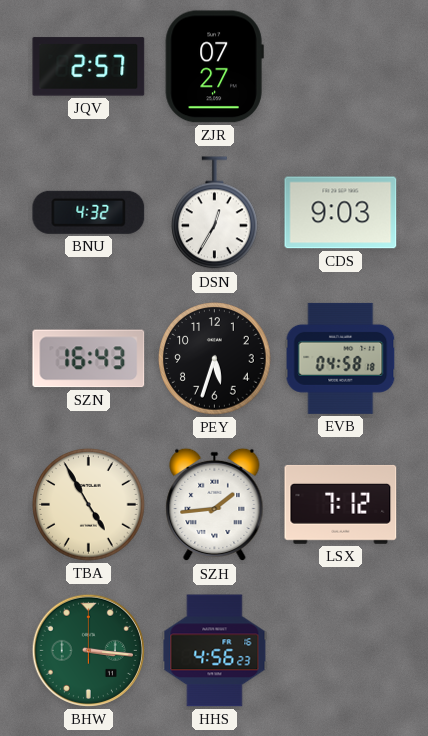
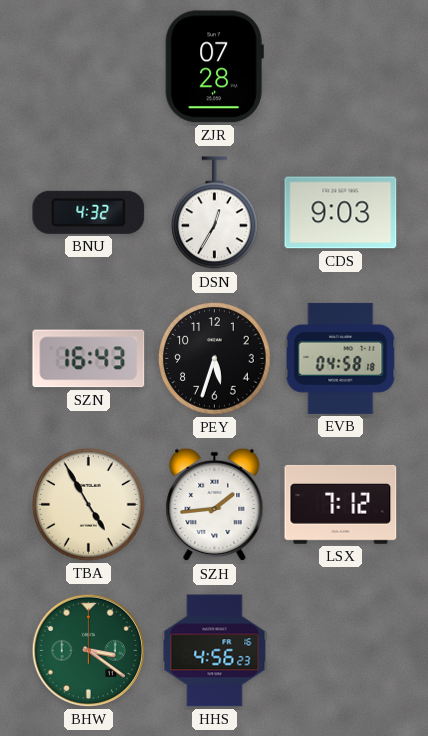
JQV: 2:57 -> none (89, 67)
ZJR: 07:27 -> 07:28 (214, 67)
BHW: 3:16 -> 3:21 (88, 650)
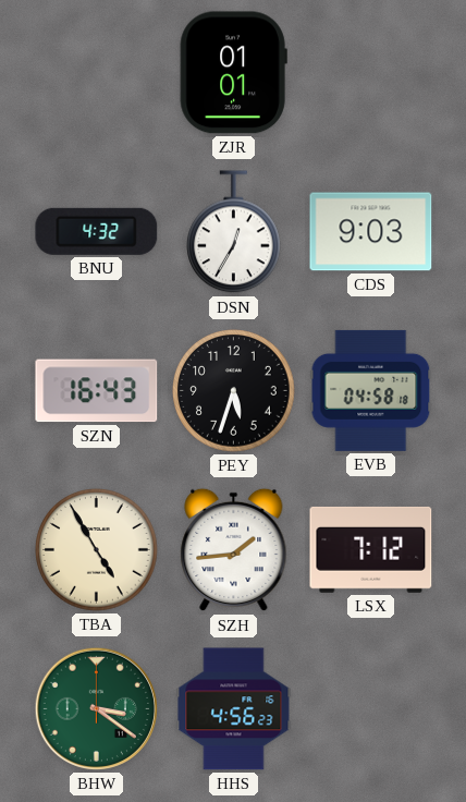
ZJR: 07:28 -> 01:01 (233, 73)
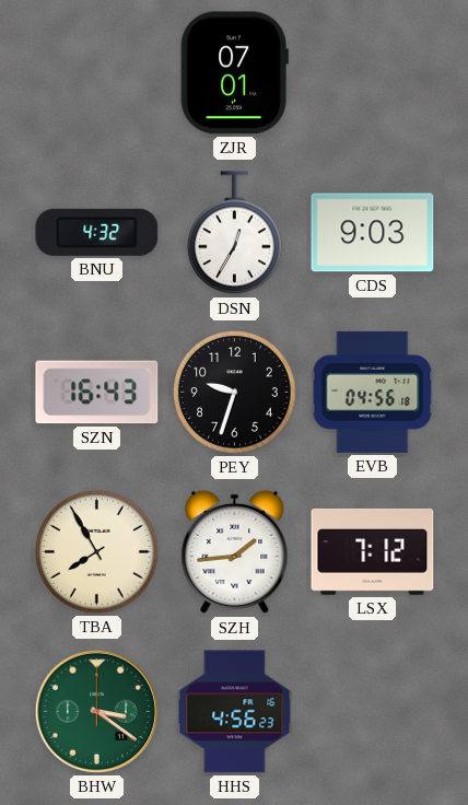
ZJR: 01:01 -> 07:01 (234, 73)
PEY: 5:33 -> 9:33 (235, 393)
EVB: 04:58 -> 04:56 (373, 392)
TBA: 4:55 -> 7:55 (97, 552)
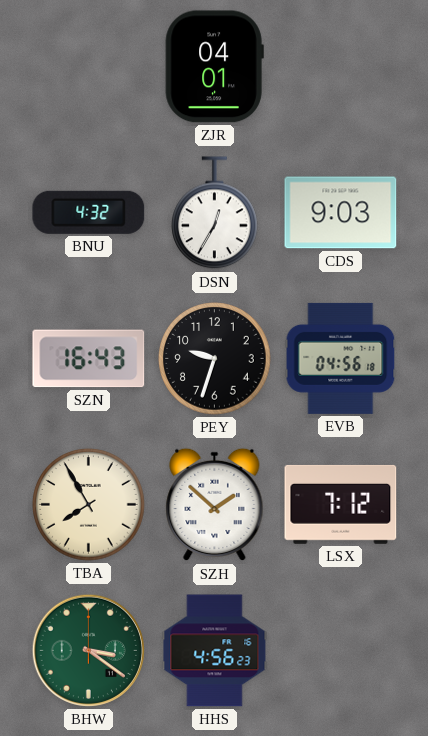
ZJR: 07:01 -> 04:01 (214, 67)
SZH: 1:44 -> 1:52 (215, 505)
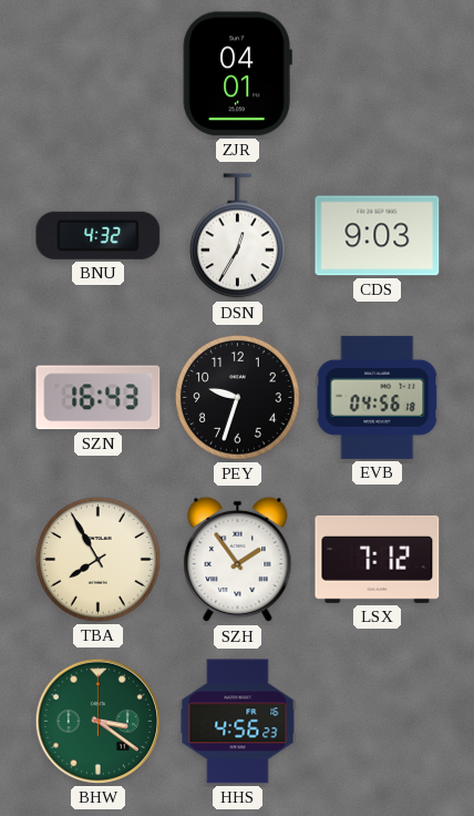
SZH: 1:52 -> 1:54 (238, 560)
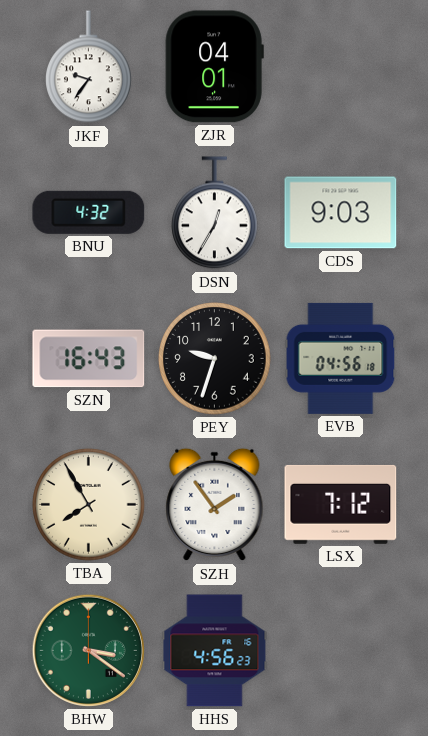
JKF: none -> 9:36 (89, 67)
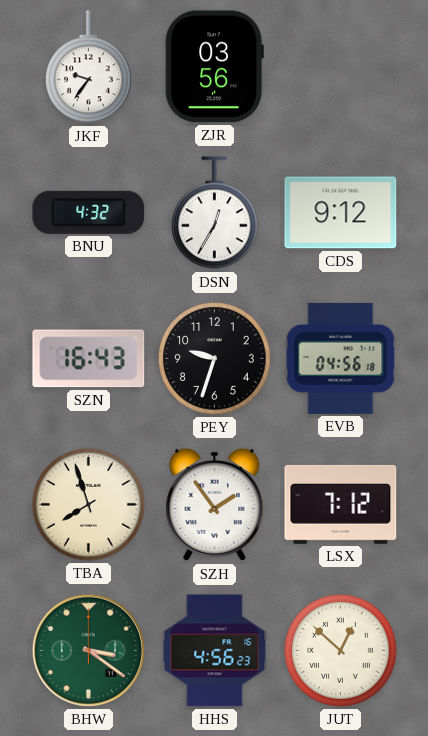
ZJR: 04:01 -> 03:56 (214, 67)
CDS: 9:03 -> 9:12 (341, 213)
TBA: 7:55 -> 7:57 (89, 505)
JUT: none -> 12:52 (341, 651)
